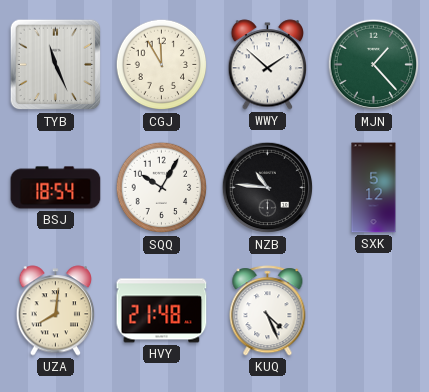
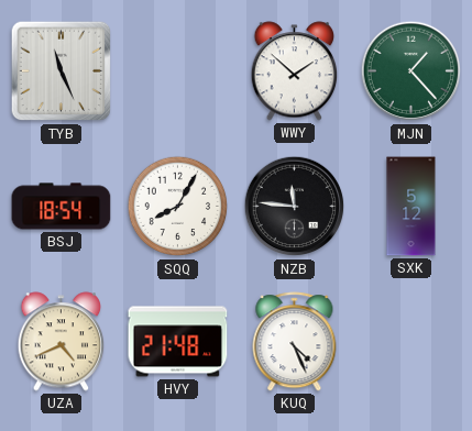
CGJ: 11:55 -> none (162, 65)
SQQ: 10:05 -> 8:05 (178, 207)
NZB: 10:46 -> 11:46 (295, 207)
UZA: 8:01 -> 4:41 (62, 342)
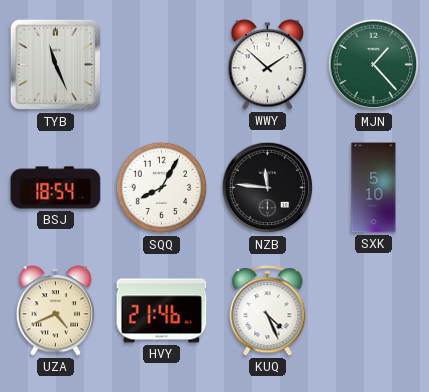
SXK: 5:12 -> 5:10 (374, 188)
HVY: 21:48 -> 21:46 (162, 311)
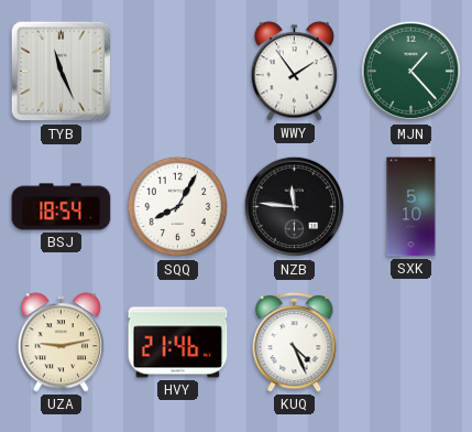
WWY: 1:52 -> 1:54 (295, 72)
UZA: 4:41 -> 9:13 (62, 343)
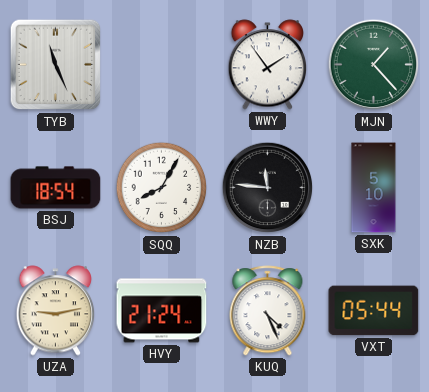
HVY: 21:46 -> 21:24 (162, 311)
VXT: none -> 05:44 (374, 311)
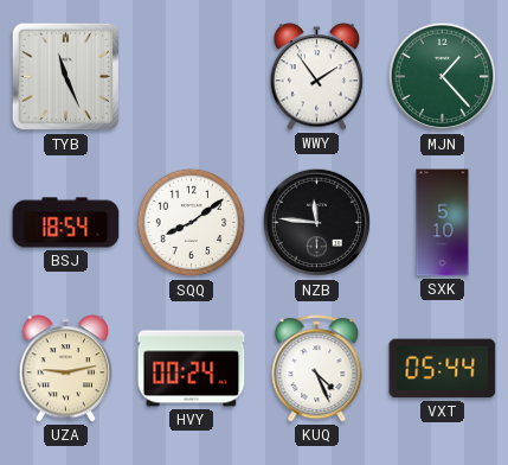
SQQ: 8:05 -> 8:09 (192, 223)
HVY: 21:24 -> 00:24 (192, 369)
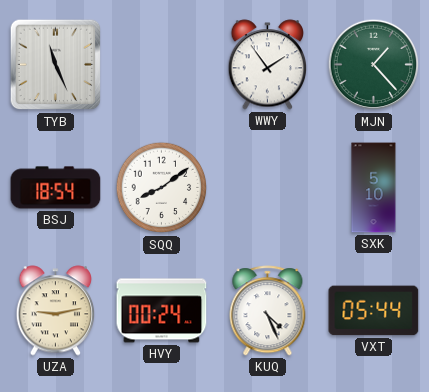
NZB: 11:46 -> none (317, 223)
